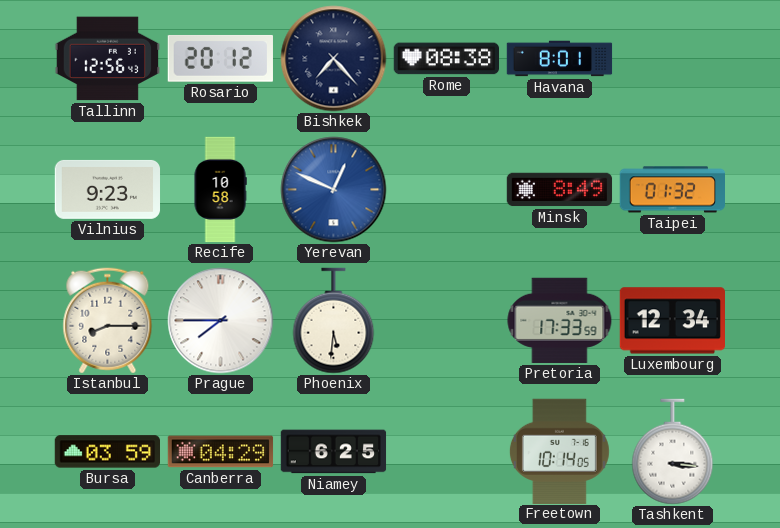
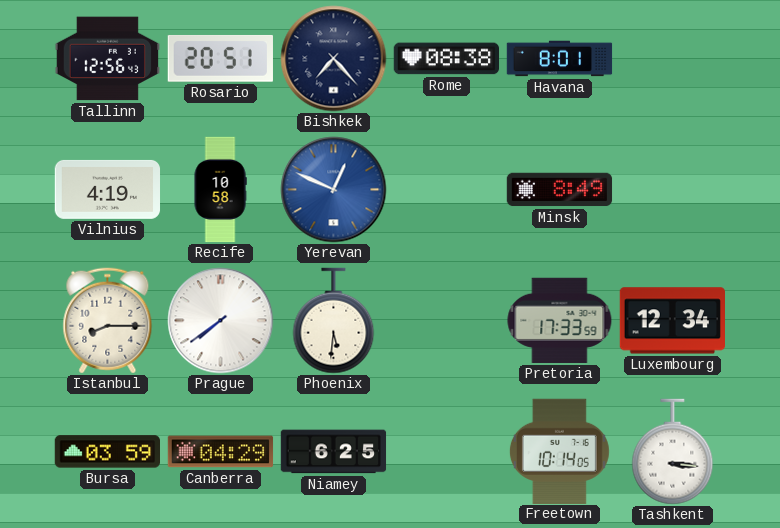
Rosario: 20:12 -> 20:51 (220, 58)
Vilnius: 9:23 -> 4:19 (108, 189)
Taipei: 01:32 -> none (673, 190)
Prague: 7:45 -> 7:39 (221, 321)
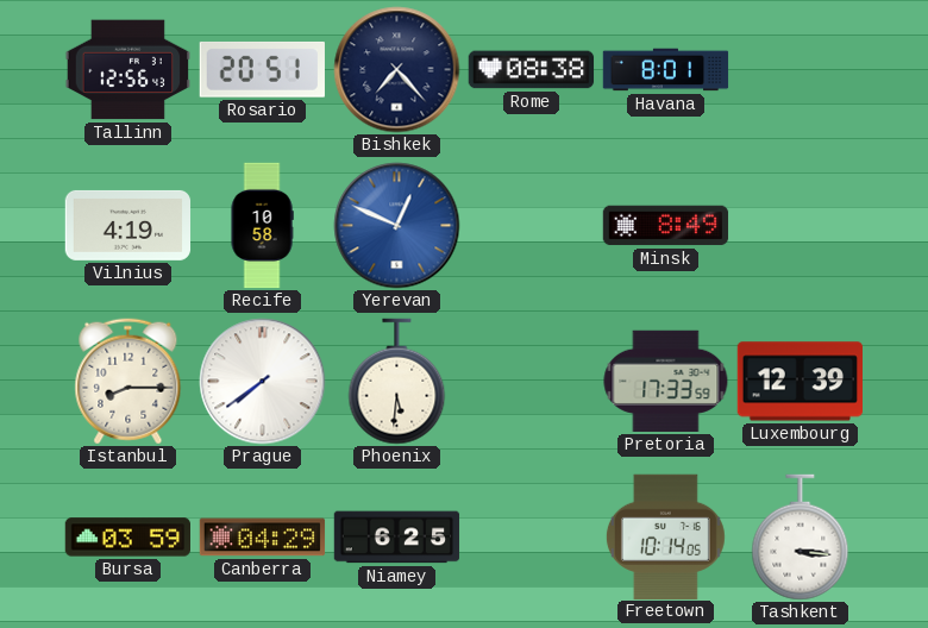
Luxembourg: 12:34 -> 12:39 (800, 382)
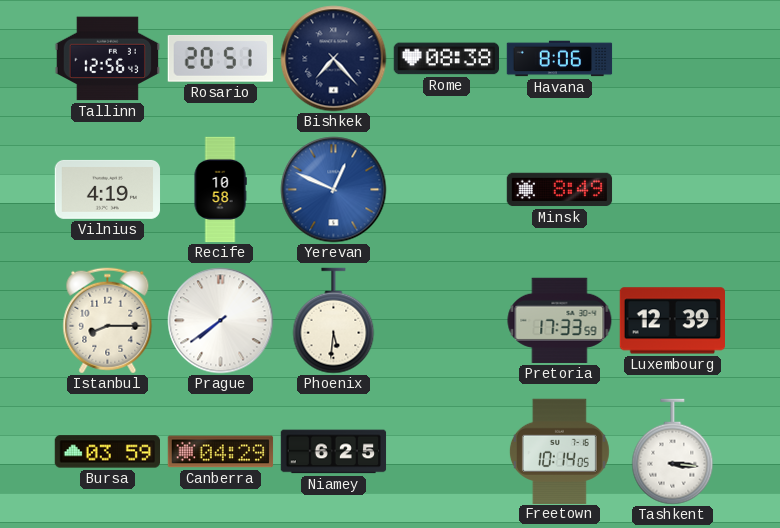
Havana: 8:01 -> 8:06 (560, 59)
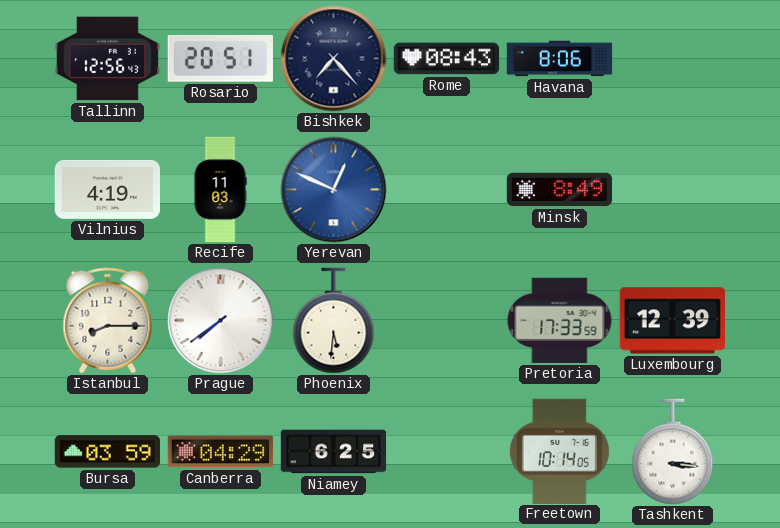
Rome: 08:38 -> 08:43 (447, 59)
Recife: 10:58 -> 11:03 (220, 190)
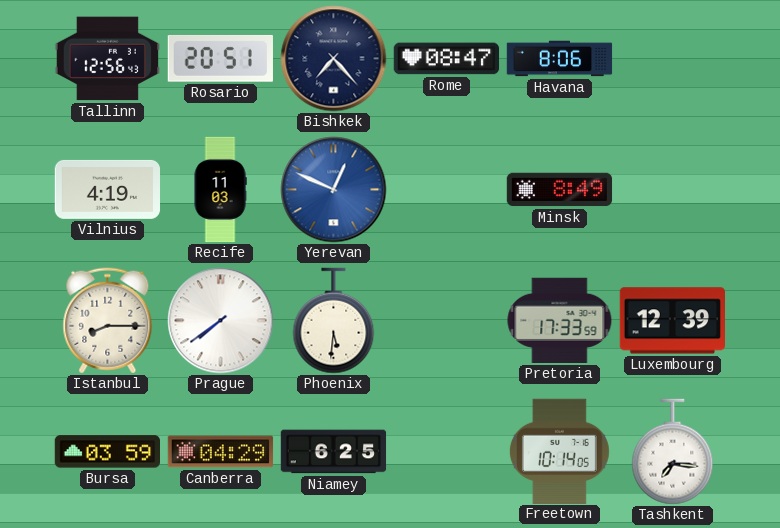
Rome: 08:43 -> 08:47 (447, 59)
Tashkent: 3:16 -> 7:16 (673, 452)
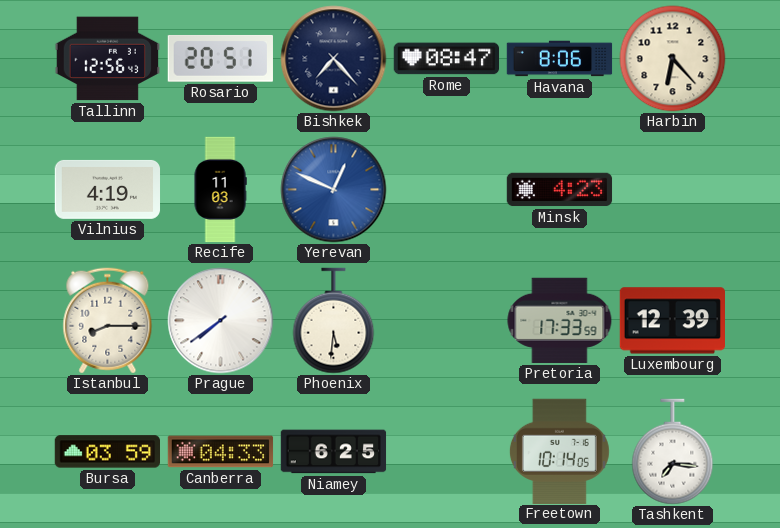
Harbin: none -> 6:23 (673, 59)
Minsk: 8:49 -> 4:23 (560, 190)
Canberra: 04:29 -> 04:33 (221, 452)
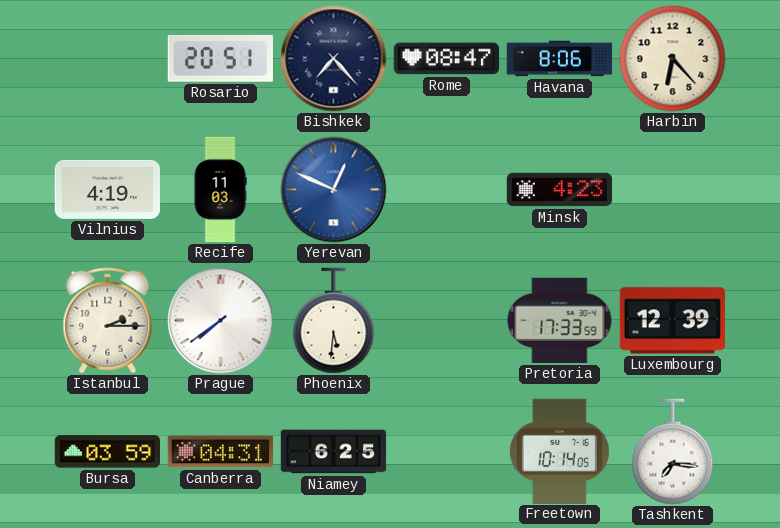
Tallinn: 12:56 -> none (107, 59)
Istanbul: 8:15 -> 2:15 (108, 321)
Canberra: 04:33 -> 04:31 (221, 452)
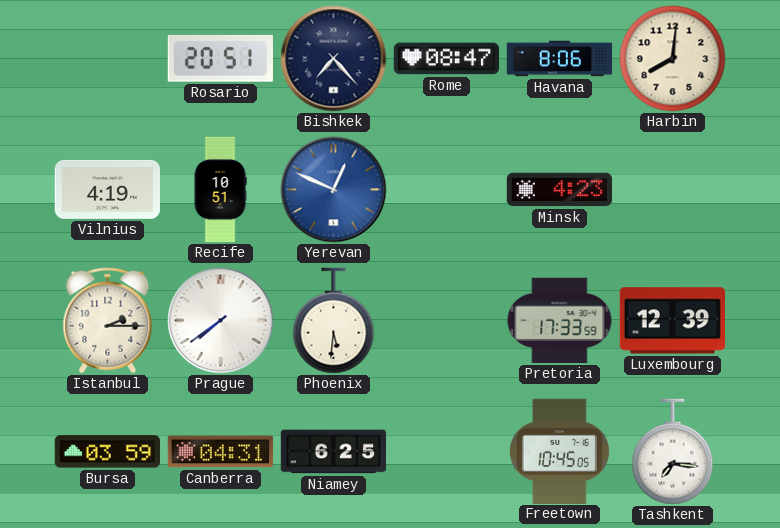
Harbin: 6:23 -> 8:01 (673, 59)
Recife: 11:03 -> 10:51 (220, 190)
Freetown: 10:14 -> 10:45 (559, 451)
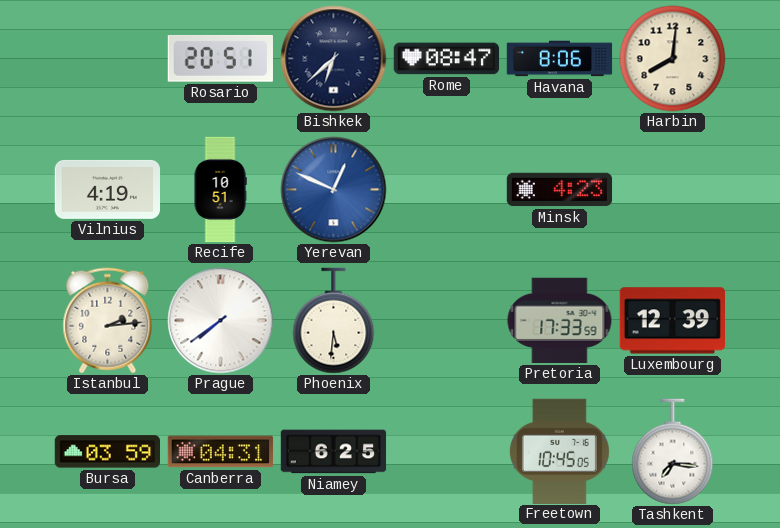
Bishkek: 7:23 -> 6:38 (334, 59)
Istanbul: 2:15 -> 2:14 (108, 321)
